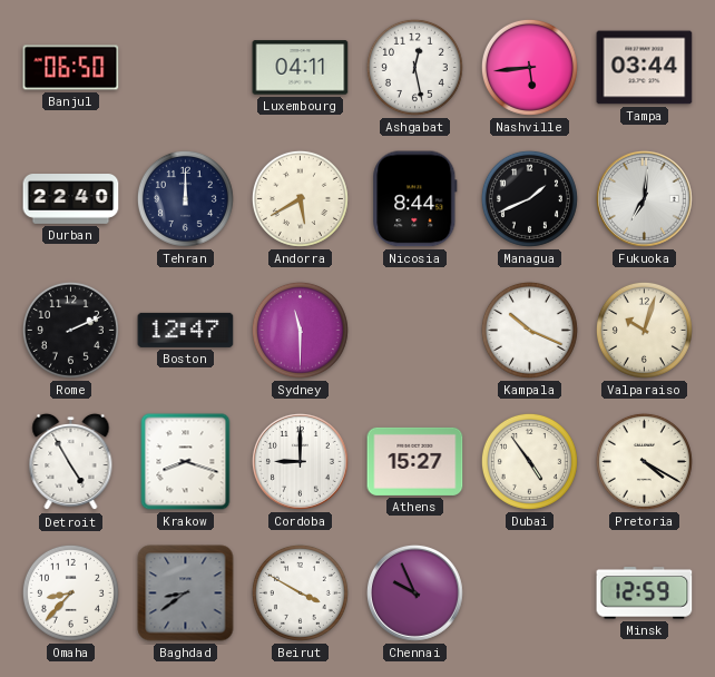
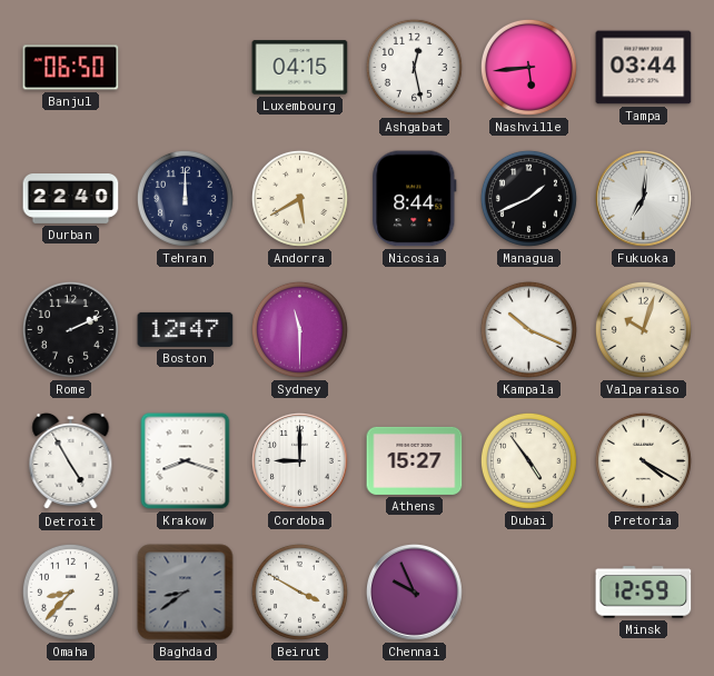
Luxembourg: 04:11 -> 04:15 (300, 68)
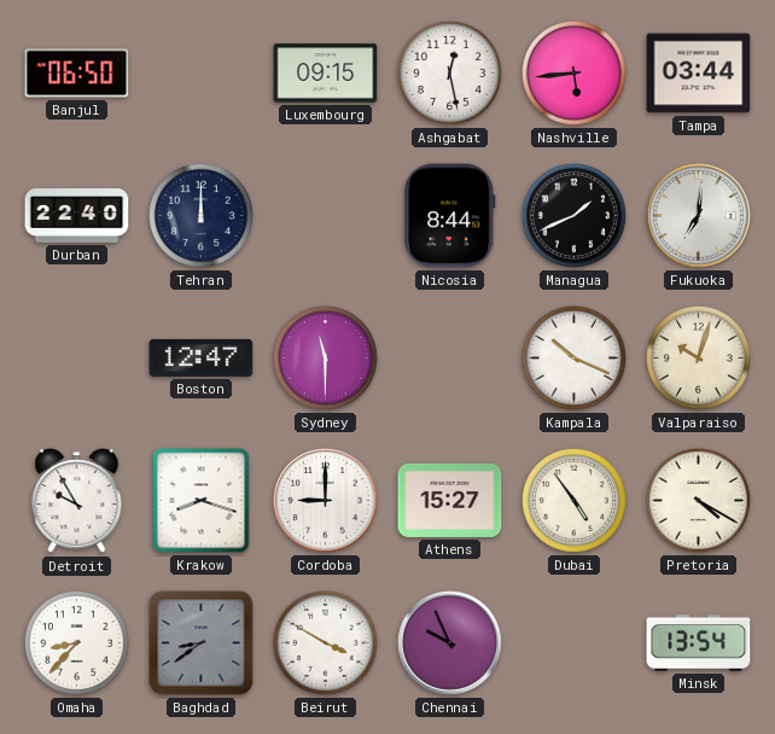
Luxembourg: 04:15 -> 09:15 (326, 74)
Andorra: 5:40 -> none (299, 198)
Rome: 2:11 -> none (70, 329)
Detroit: 4:55 -> 9:55 (77, 501)
Minsk: 12:59 -> 13:54 (699, 643)
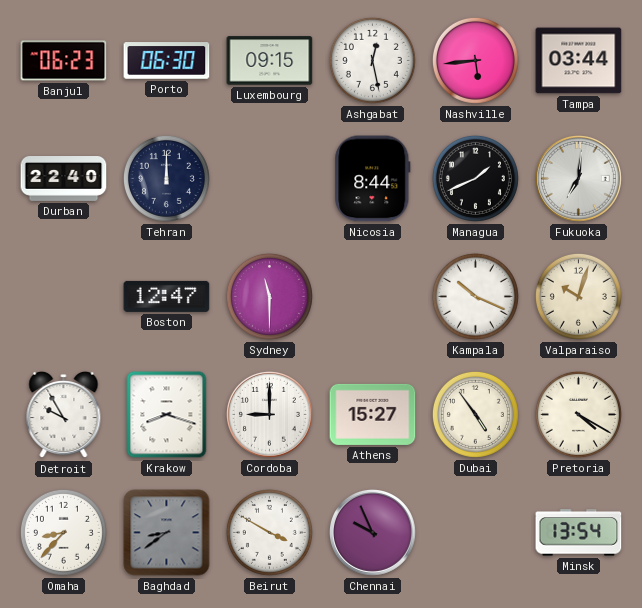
Banjul: 06:50 -> 06:23 (64, 61)
Porto: none -> 06:30 (167, 61)
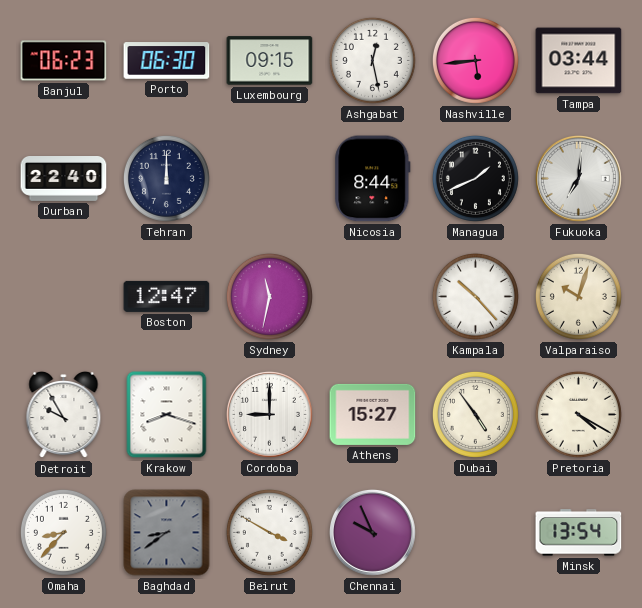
Sydney: 11:30 -> 11:32 (269, 296)
Kampala: 10:19 -> 10:23 (475, 296)
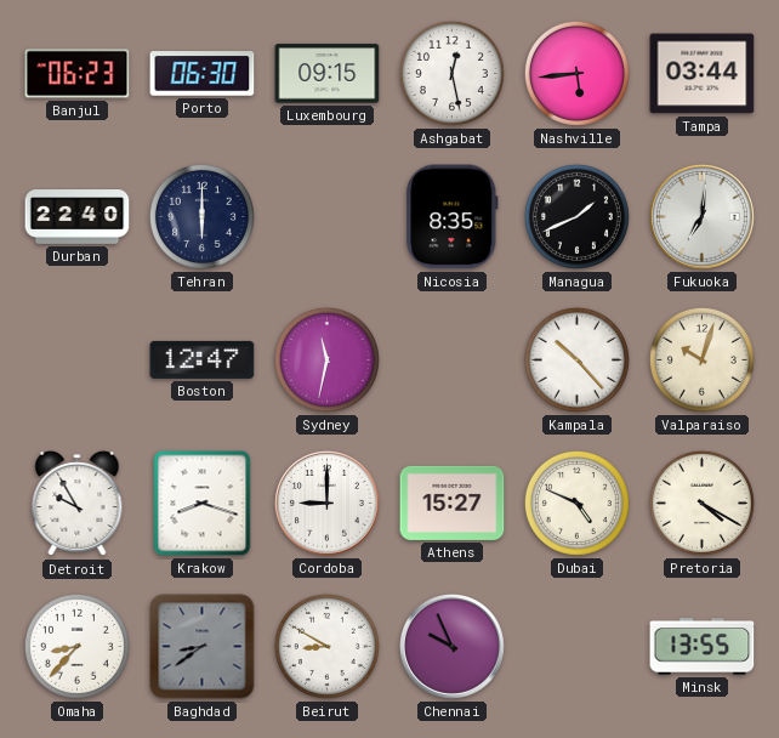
Tehran: 12:00 -> 6:00 (201, 216)
Nicosia: 8:44 -> 8:35 (453, 217)
Dubai: 4:54 -> 4:49 (576, 503)
Beirut: 3:50 -> 8:50 (326, 646)
Minsk: 13:54 -> 13:55 (703, 647)
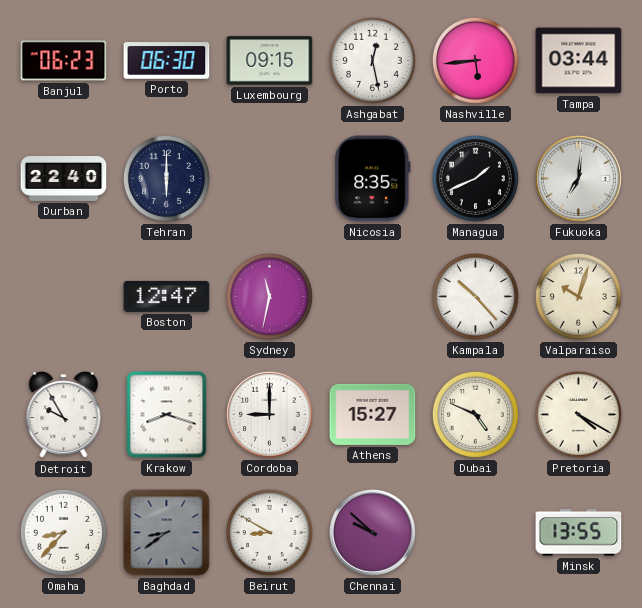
Chennai: 9:56 -> 9:52 (372, 532)
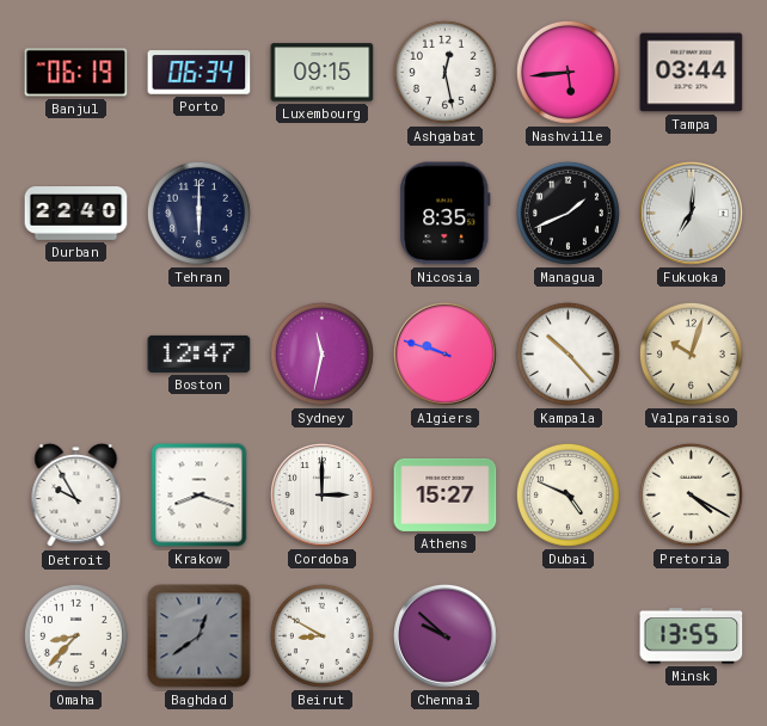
Banjul: 06:23 -> 06:19 (76, 73)
Porto: 06:30 -> 06:34 (200, 73)
Algiers: none -> 9:48 (444, 353)
Cordoba: 9:00 -> 3:00 (321, 494)
Baghdad: 8:39 -> 12:39 (200, 636)
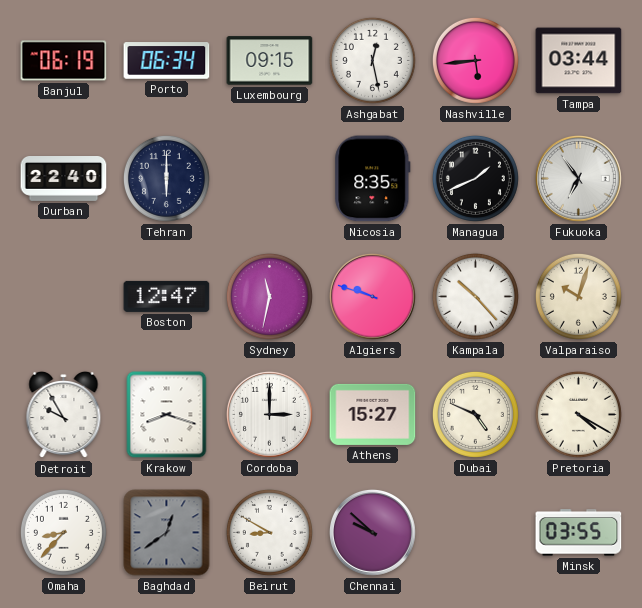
Fukuoka: 7:01 -> 6:54 (578, 178)
Minsk: 13:55 -> 03:55 (579, 533)
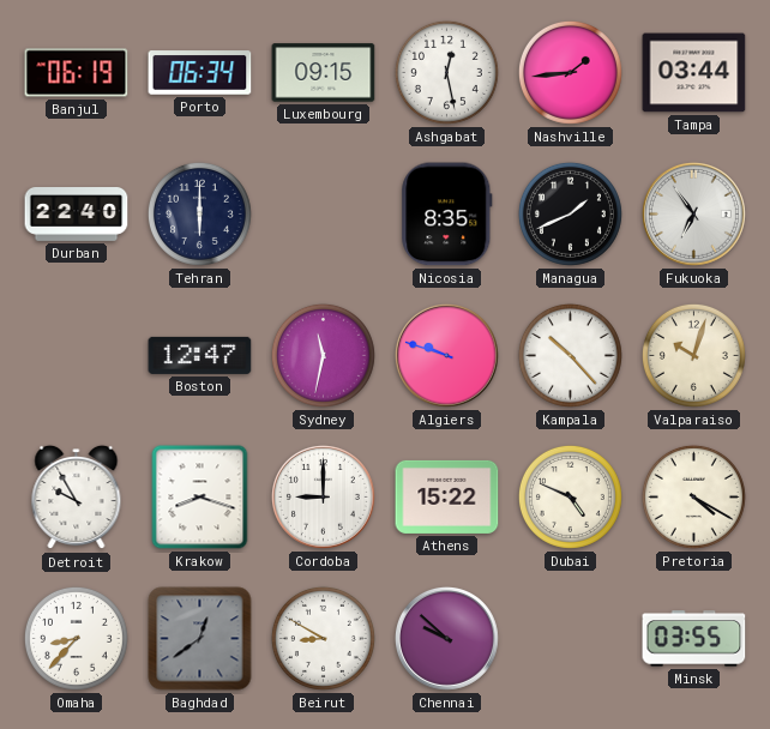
Nashville: 5:44 -> 1:44 (570, 72)
Cordoba: 3:00 -> 9:00 (323, 496)
Athens: 15:27 -> 15:22 (447, 496)
